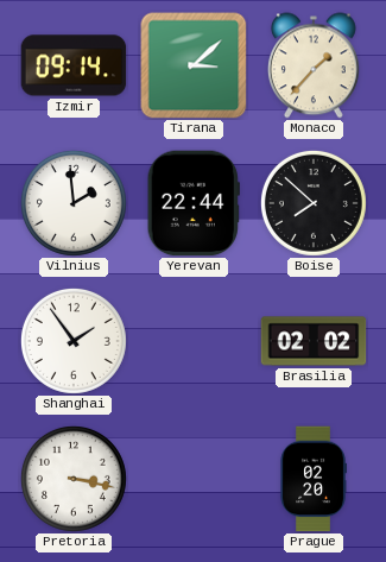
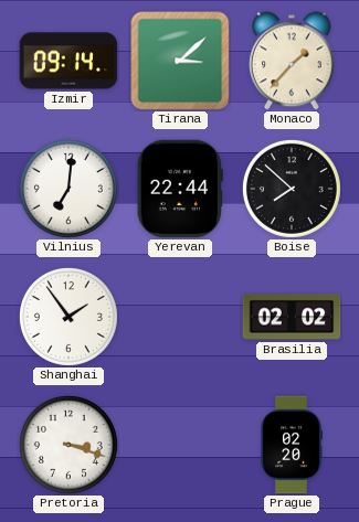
Vilnius: 1:59 -> 7:01 (68, 189)
Pretoria: 3:17 -> 3:18 (68, 445)
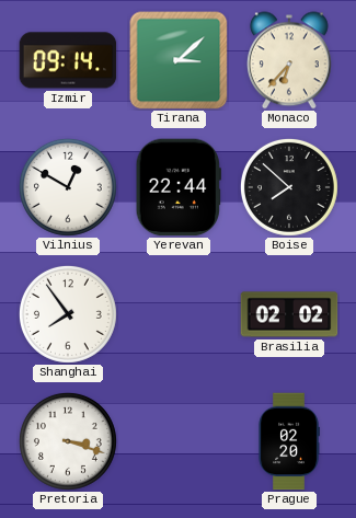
Monaco: 1:37 -> 6:37 (289, 60)
Vilnius: 7:01 -> 12:50 (68, 187)
Shanghai: 1:54 -> 7:54 (68, 314)
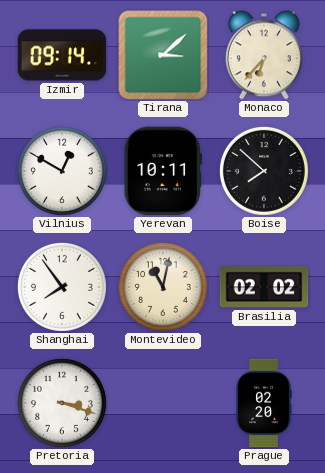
Yerevan: 22:44 -> 10:11 (163, 171)
Montevideo: none -> 11:02 (163, 287)
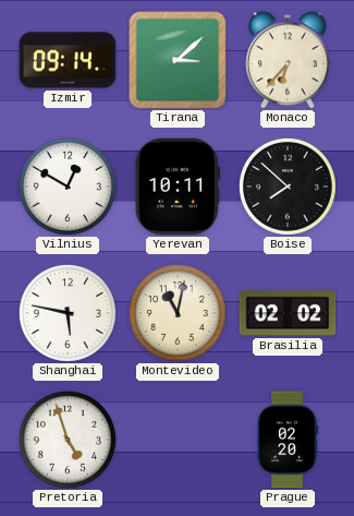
Shanghai: 7:54 -> 5:47 (68, 313)
Pretoria: 3:18 -> 4:57 (68, 440)
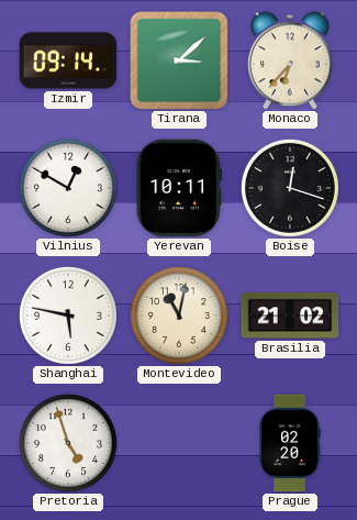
Boise: 7:52 -> 12:18 (290, 188)
Brasilia: 02:02 -> 21:02 (290, 316)
